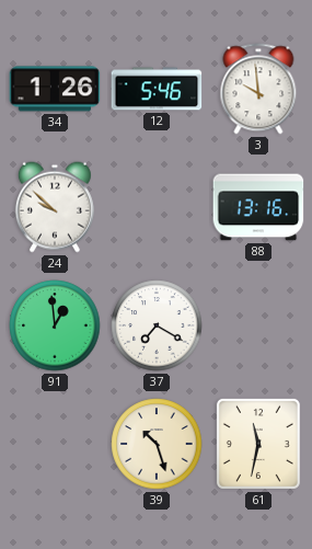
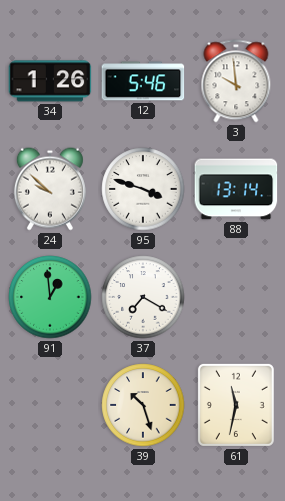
95: none -> 3:48 (143, 189)
88: 13:16 -> 13:14 (236, 189)
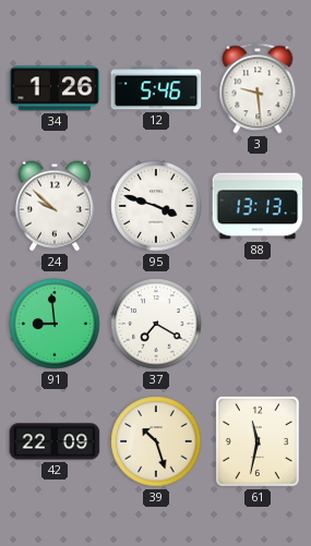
3: 9:59 -> 9:29 (258, 88)
88: 13:14 -> 13:13 (258, 206)
91: 12:59 -> 8:59 (55, 324)
42: none -> 22:09 (55, 441)
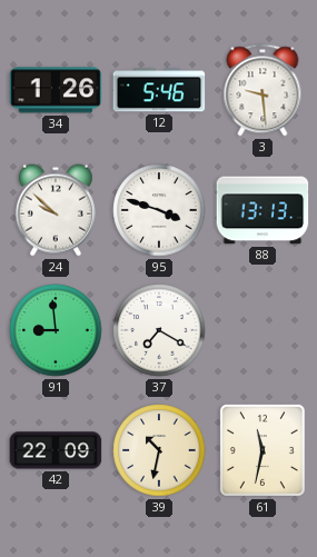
39: 10:27 -> 10:32 (159, 450)
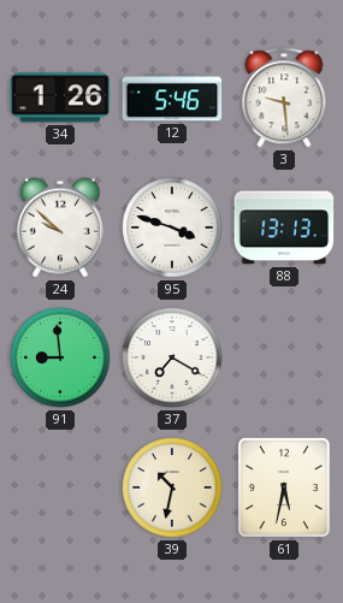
42: 22:09 -> none (56, 450)
61: 11:32 -> 5:32 (284, 487)
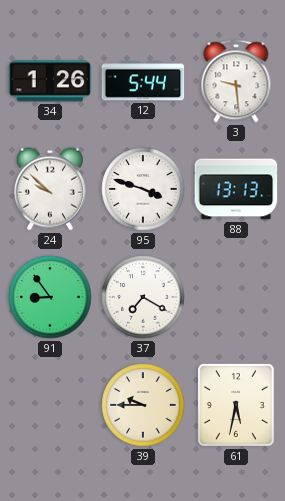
12: 5:46 -> 5:44 (143, 81)
91: 8:59 -> 8:54 (50, 297)
39: 10:32 -> 9:45 (143, 405)
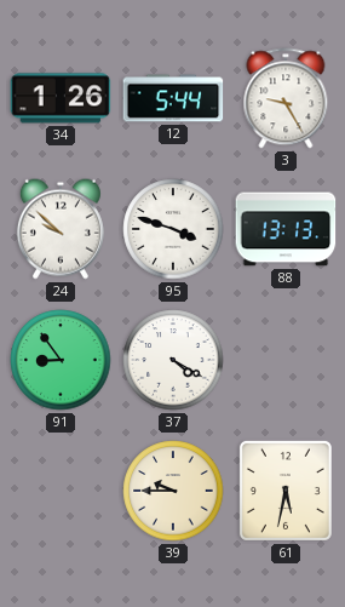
3: 9:29 -> 9:25 (286, 98)
37: 7:20 -> 4:20 (173, 360)
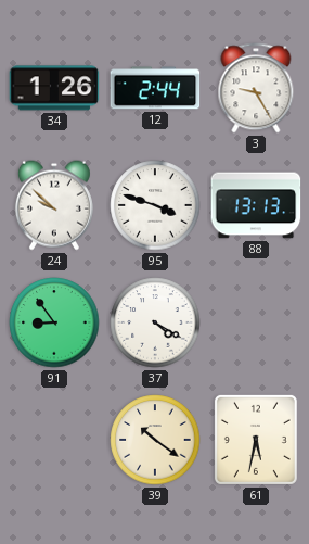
12: 5:44 -> 2:44 (155, 88)
39: 9:45 -> 10:21 (155, 440)
